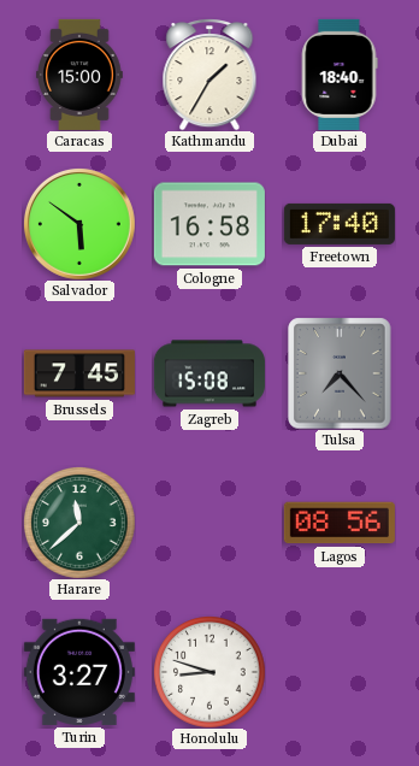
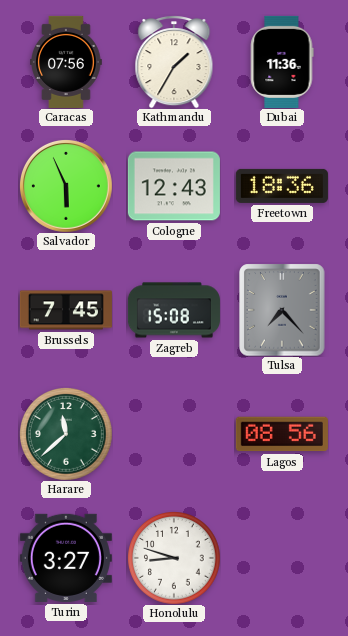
Caracas: 15:00 -> 07:56 (66, 62)
Dubai: 18:40 -> 11:36 (282, 62)
Salvador: 5:51 -> 5:56 (66, 186)
Cologne: 16:58 -> 12:43 (174, 186)
Freetown: 17:40 -> 18:36 (282, 186)
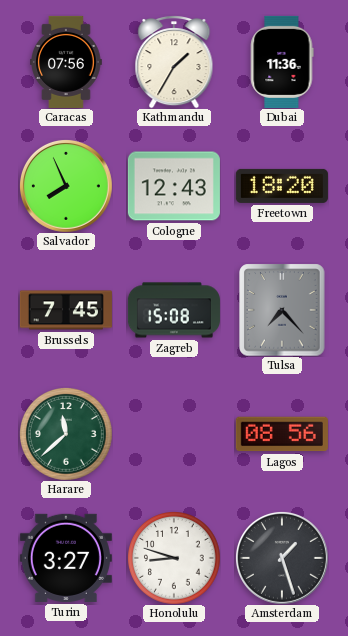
Salvador: 5:56 -> 7:56 (66, 186)
Freetown: 18:36 -> 18:20 (282, 186)
Amsterdam: none -> 1:27 (282, 558)
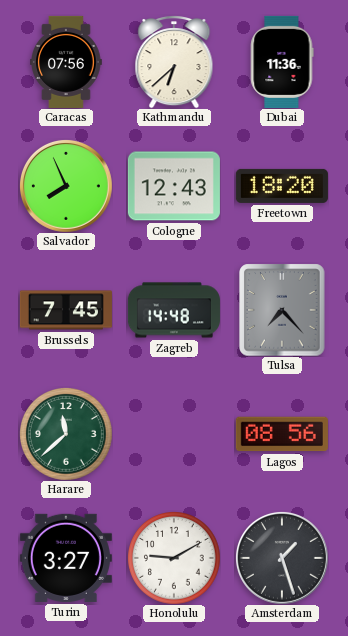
Kathmandu: 1:35 -> 6:38 (174, 62)
Zagreb: 15:08 -> 14:48 (174, 310)
Honolulu: 8:48 -> 9:10 (174, 558)
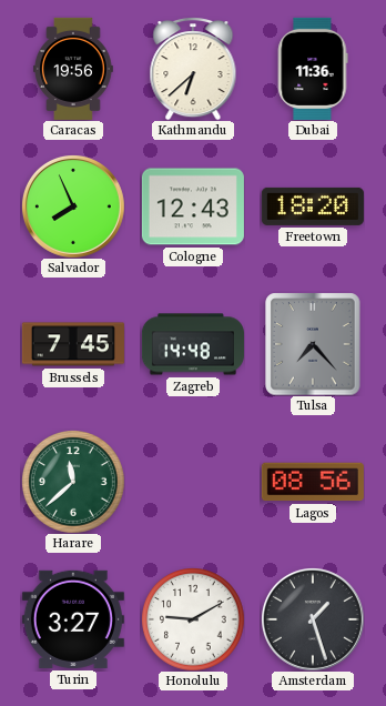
Caracas: 07:56 -> 19:56 (73, 69)
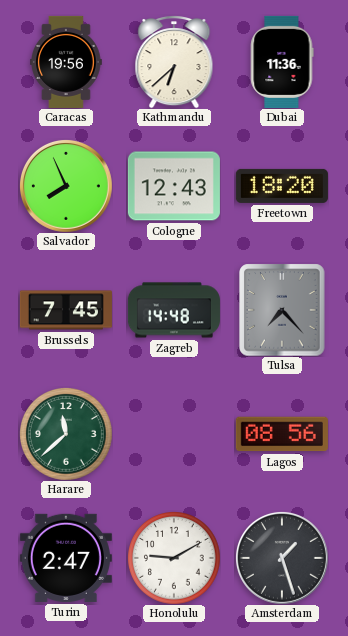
Turin: 3:27 -> 2:47 (66, 558)
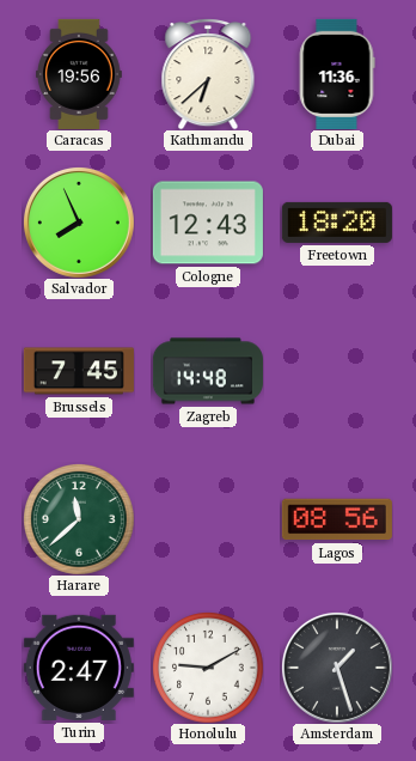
Tulsa: 7:23 -> none (282, 310)
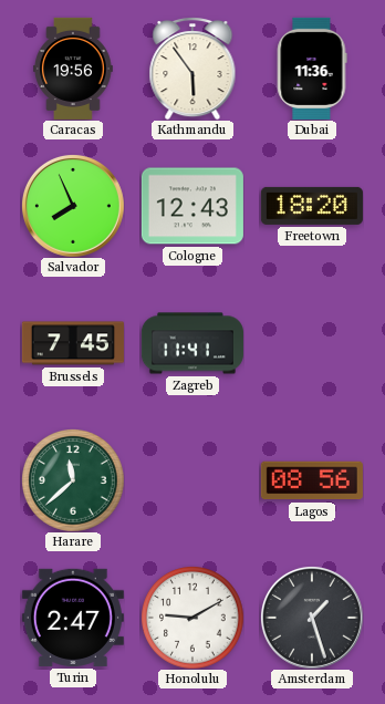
Kathmandu: 6:38 -> 5:54 (192, 69)
Zagreb: 14:48 -> 11:41 (192, 343)
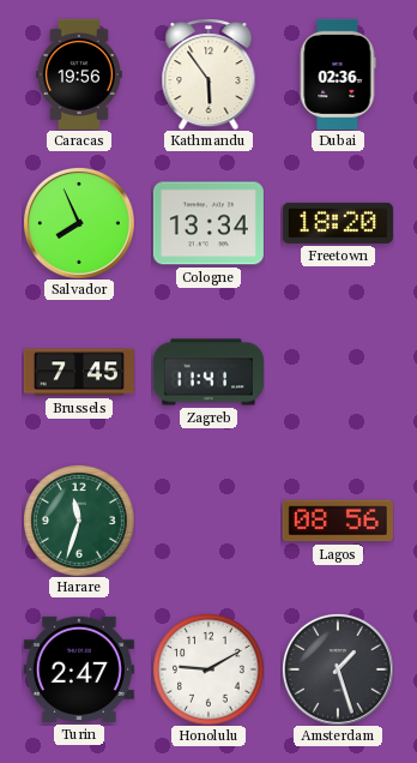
Dubai: 11:36 -> 02:36 (338, 74)
Cologne: 12:43 -> 13:34 (208, 223)
Harare: 11:38 -> 11:33 (79, 521)
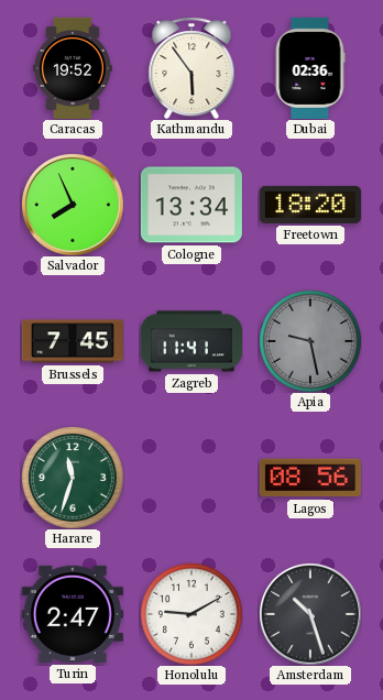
Caracas: 19:56 -> 19:52 (73, 68)
Apia: none -> 9:28 (310, 341)
Amsterdam: 1:27 -> 10:27 (310, 614)
